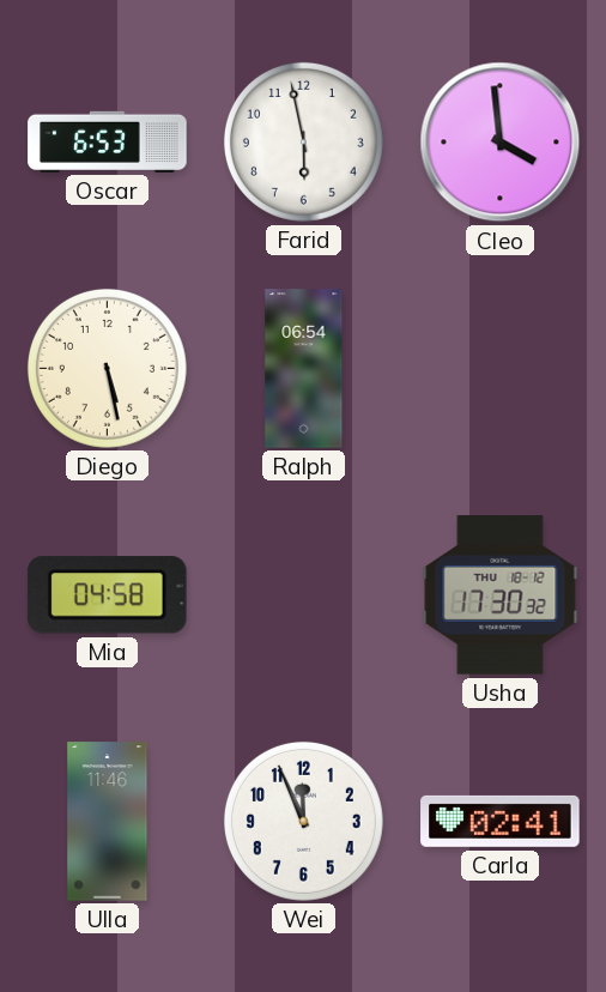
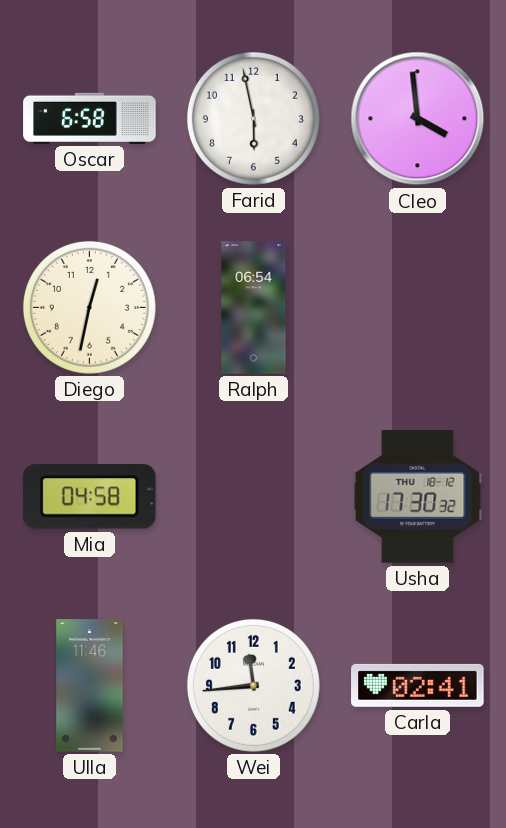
Oscar: 6:53 -> 6:58 (90, 118)
Diego: 5:28 -> 12:32 (89, 307)
Wei: 11:56 -> 11:44 (253, 685)
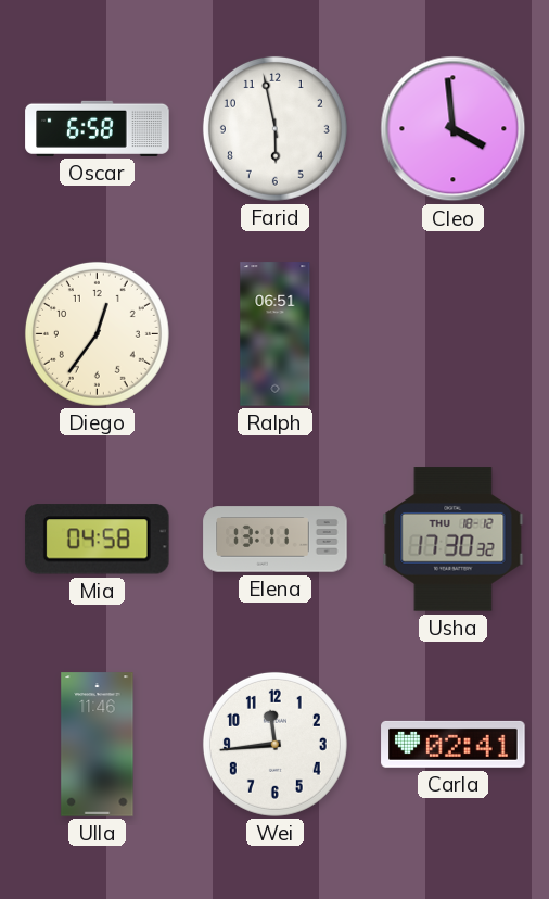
Diego: 12:32 -> 12:36 (97, 333)
Ralph: 06:54 -> 06:51 (276, 334)
Elena: none -> 13:11 (276, 540)
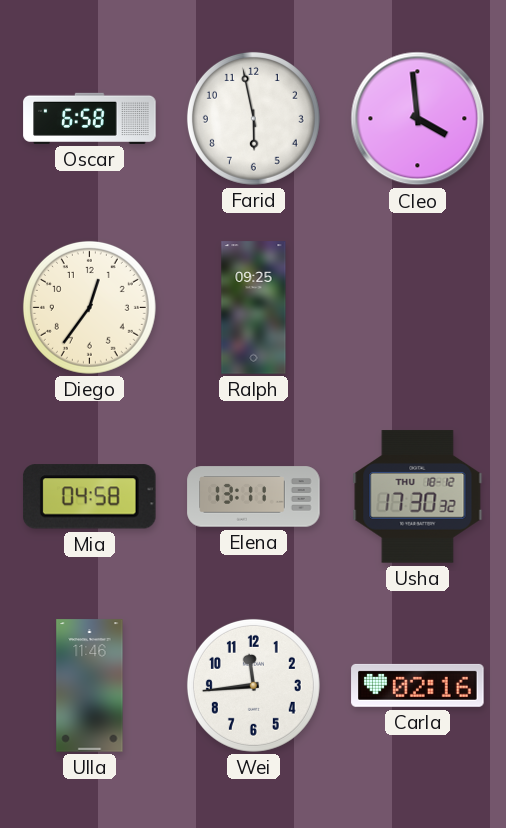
Ralph: 06:51 -> 09:25 (254, 308)
Carla: 02:41 -> 02:16 (418, 685)
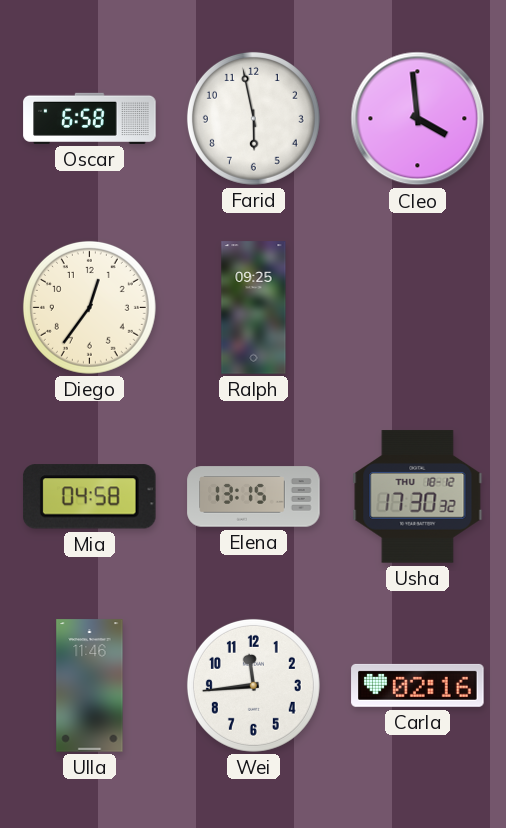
Elena: 13:11 -> 13:15 (254, 497)
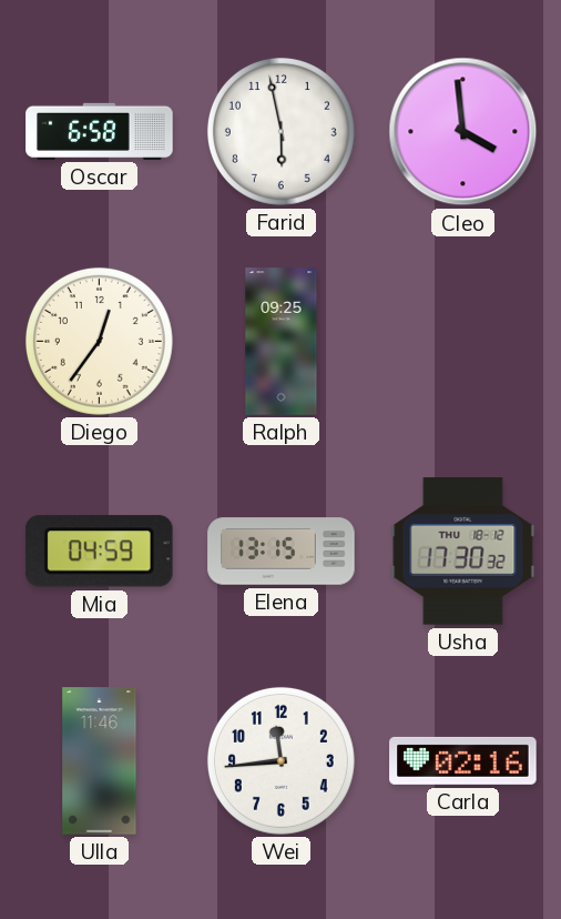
Mia: 04:58 -> 04:59 (99, 552)
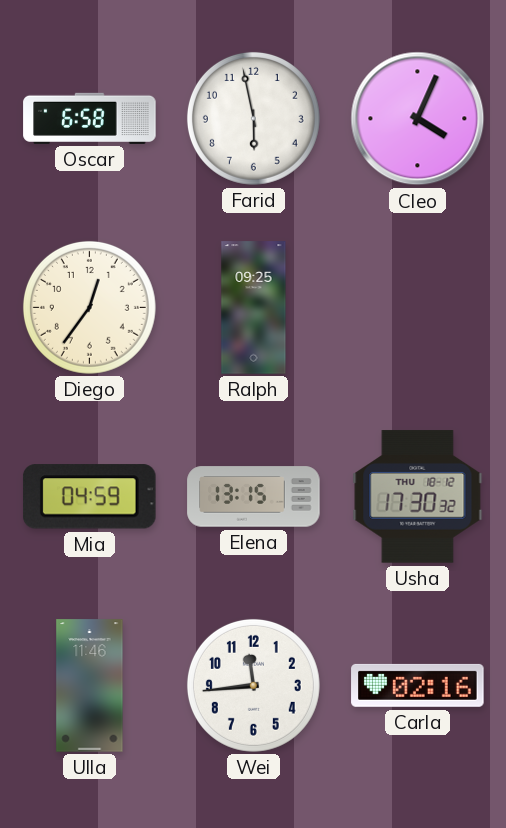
Cleo: 3:59 -> 4:04 (418, 119)
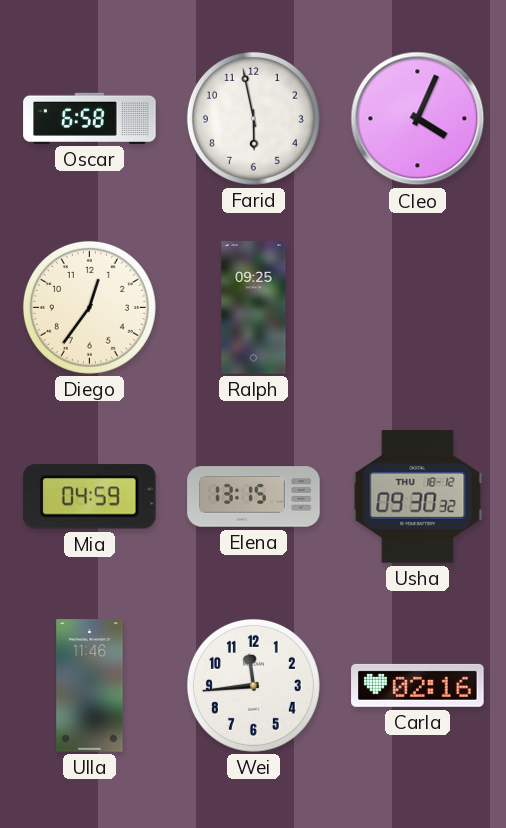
Usha: 17:30 -> 09:30 (418, 497)
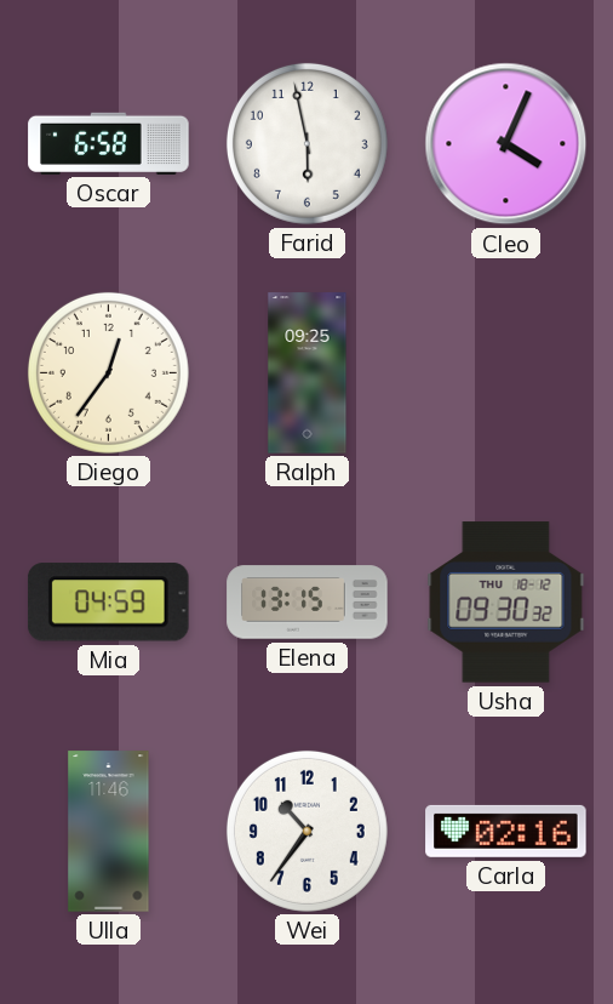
Wei: 11:44 -> 10:36 (306, 831)
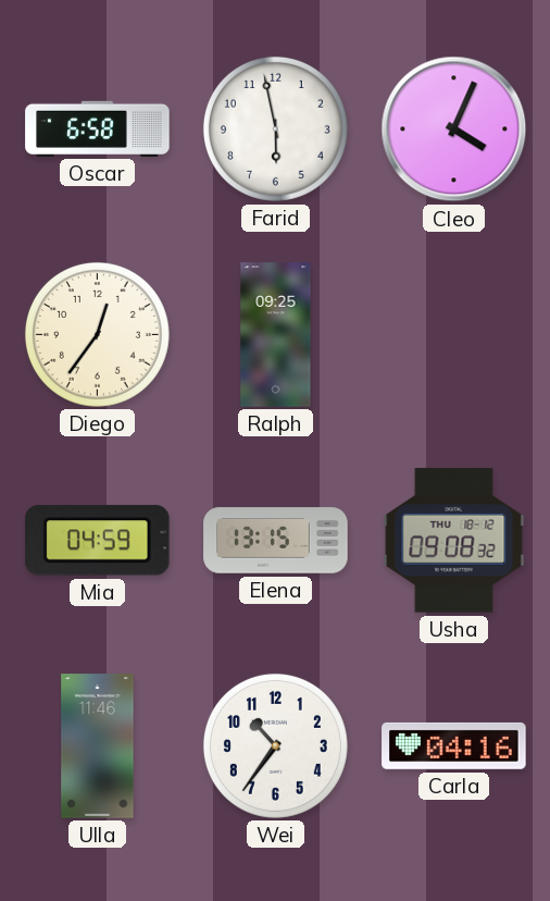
Usha: 09:30 -> 09:08 (454, 541)
Carla: 02:16 -> 04:16 (454, 745)
